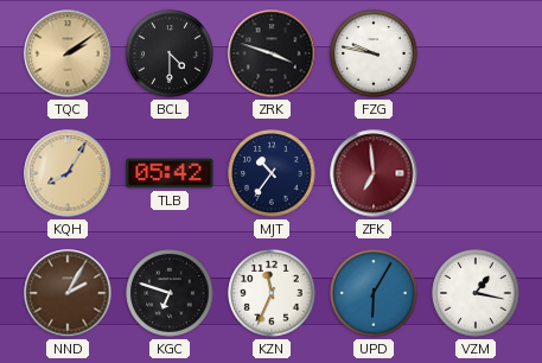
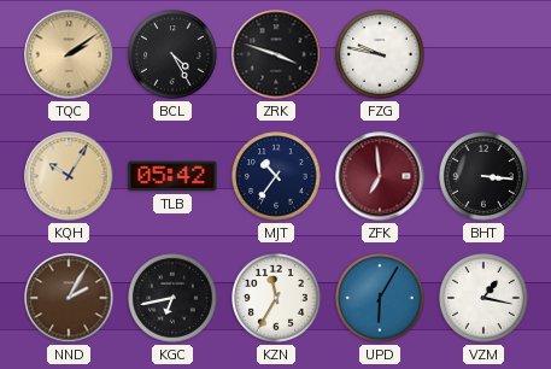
BCL: 4:30 -> 4:25 (172, 54)
KQH: 8:05 -> 10:05 (69, 176)
BHT: none -> 3:16 (483, 176)
KGC: 6:48 -> 6:43 (172, 298)
KZN: 11:34 -> 11:35 (276, 298)
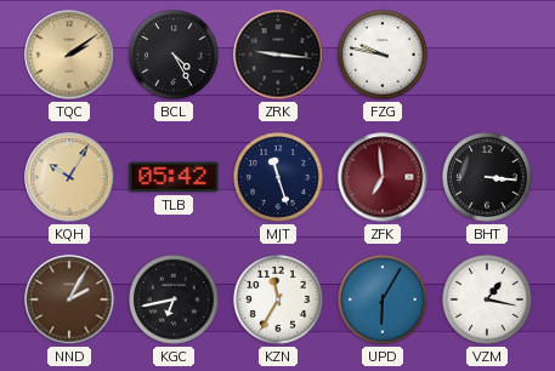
ZRK: 3:48 -> 9:16 (278, 55)
MJT: 10:36 -> 11:27 (278, 177)
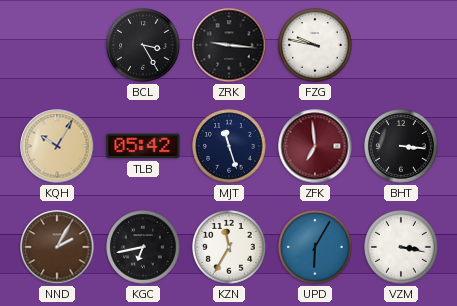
TQC: 2:09 -> none (69, 55)
BCL: 4:25 -> 3:25 (143, 45)
VZM: 1:17 -> 3:17 (401, 247)
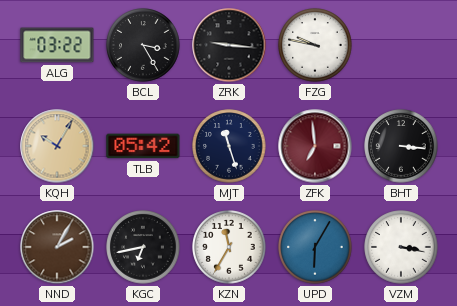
ALG: none -> 03:22 (57, 45)
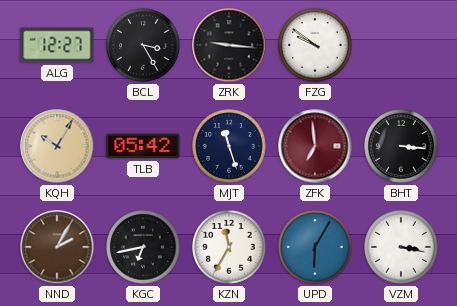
ALG: 03:22 -> 12:27 (57, 45)
FZG: 9:47 -> 9:51 (315, 45)
